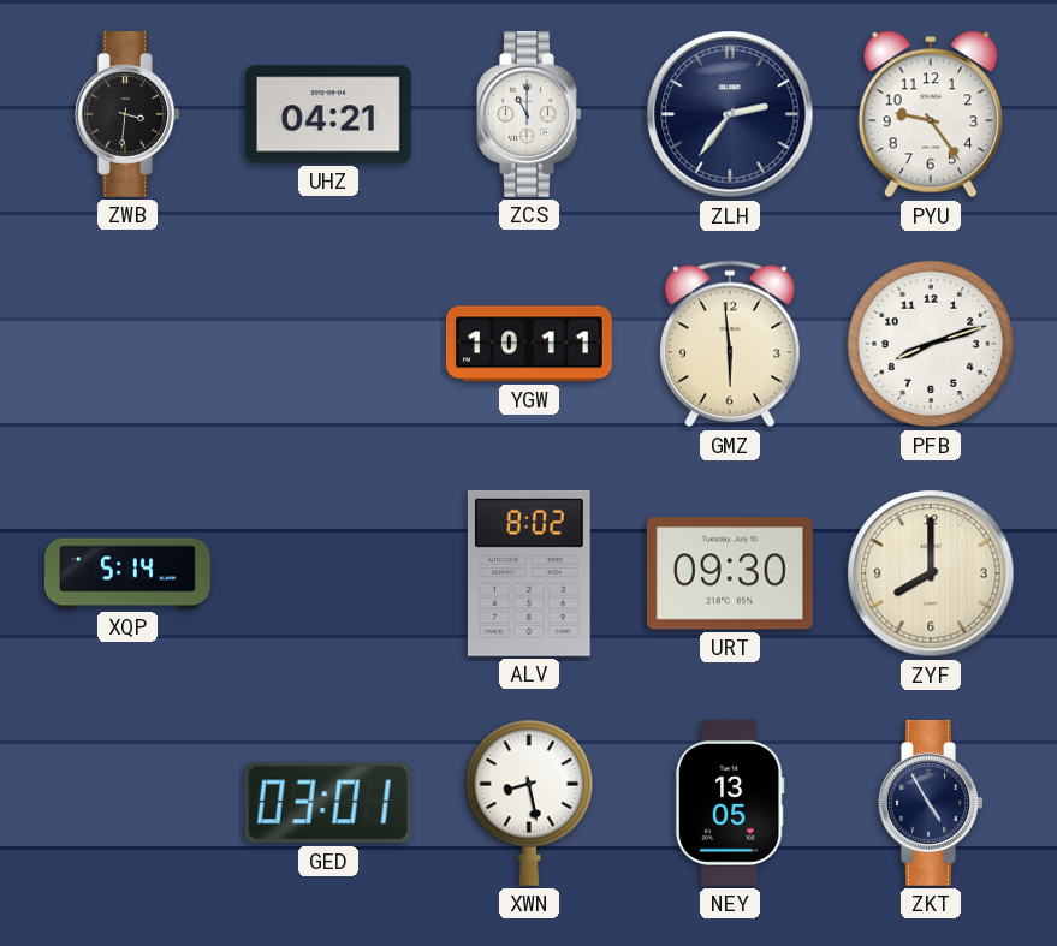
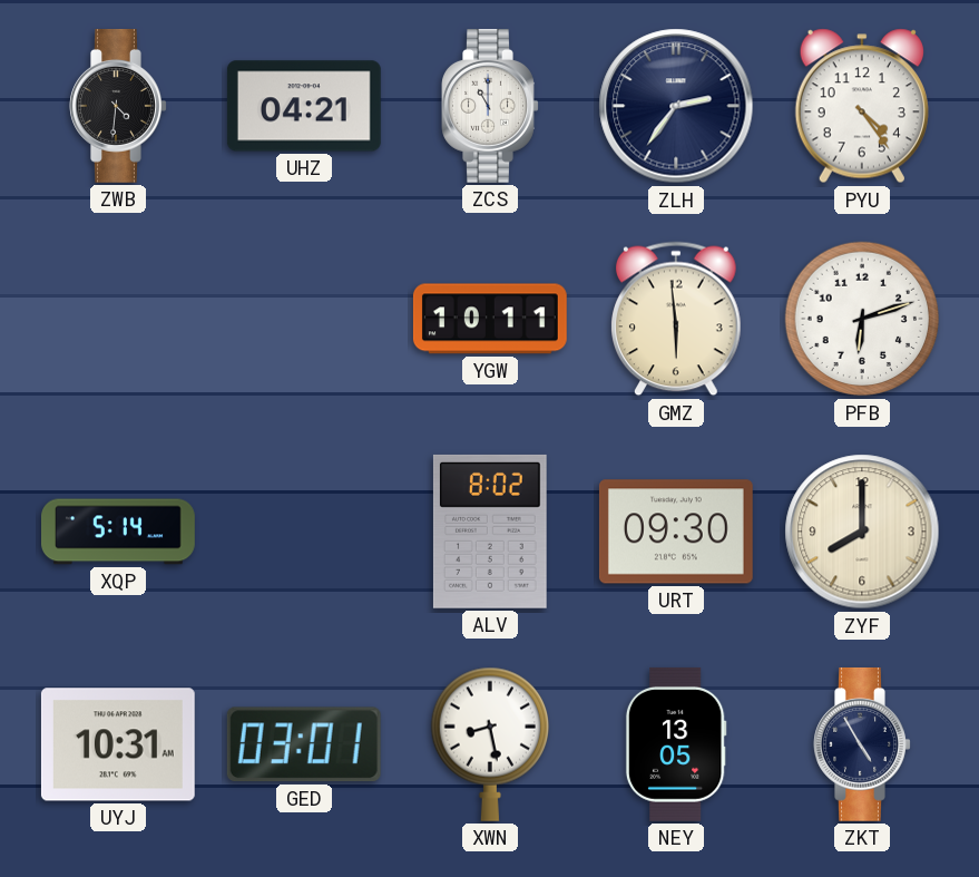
ZWB: 3:31 -> 4:31 (118, 106)
PYU: 9:24 -> 4:24 (862, 106)
PFB: 8:12 -> 6:12 (862, 319)
UYJ: none -> 10:31 (118, 744)
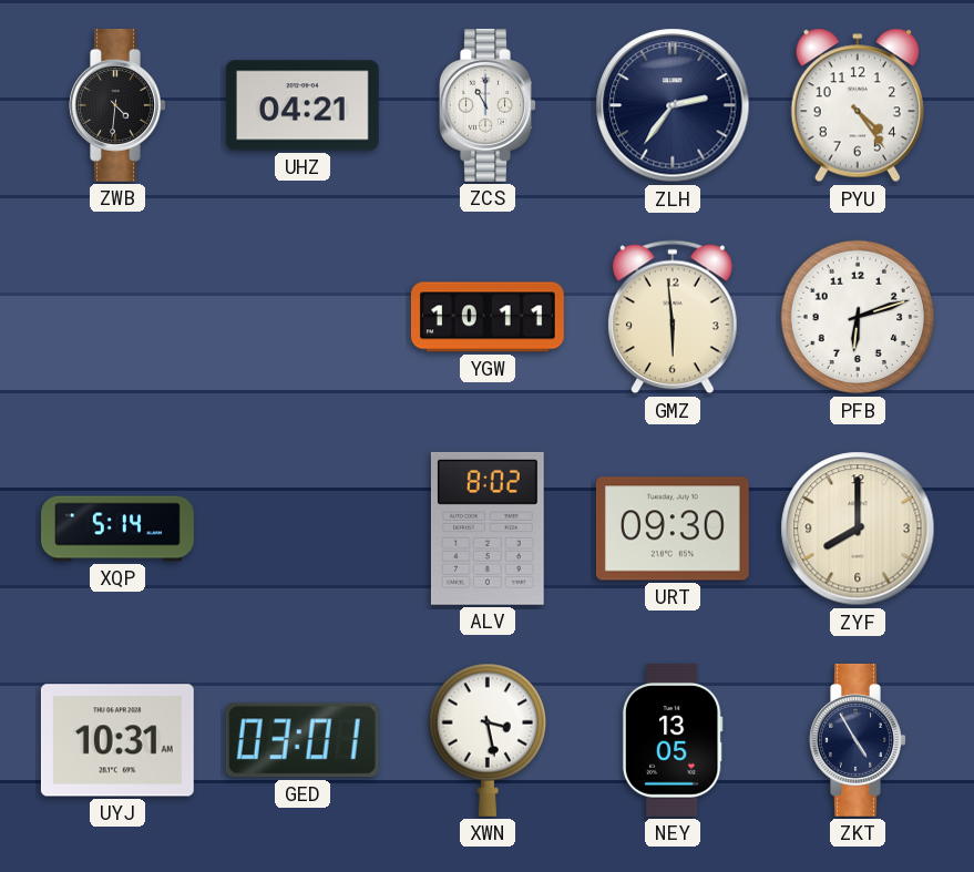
XWN: 8:28 -> 3:28 (486, 740)
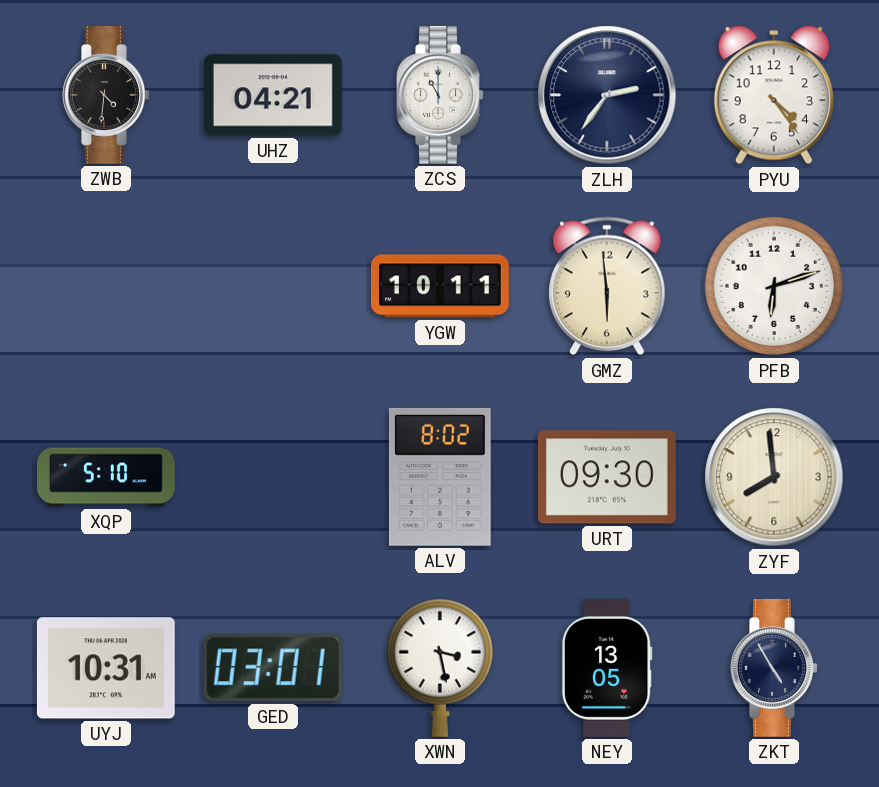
XQP: 5:14 -> 5:10 (107, 477)
ZYF: 8:00 -> 7:59 (774, 477)
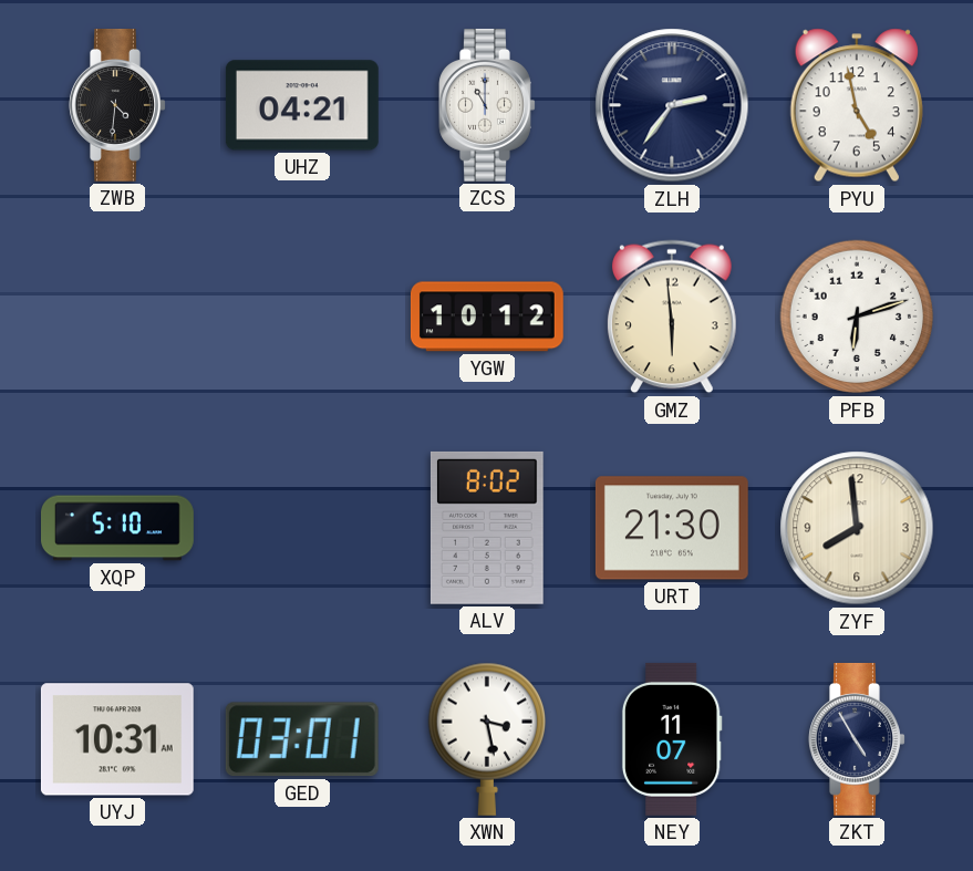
PYU: 4:24 -> 4:58 (857, 105)
YGW: 10:11 -> 10:12 (487, 317)
URT: 09:30 -> 21:30 (672, 528)
NEY: 13:05 -> 11:07 (672, 739)
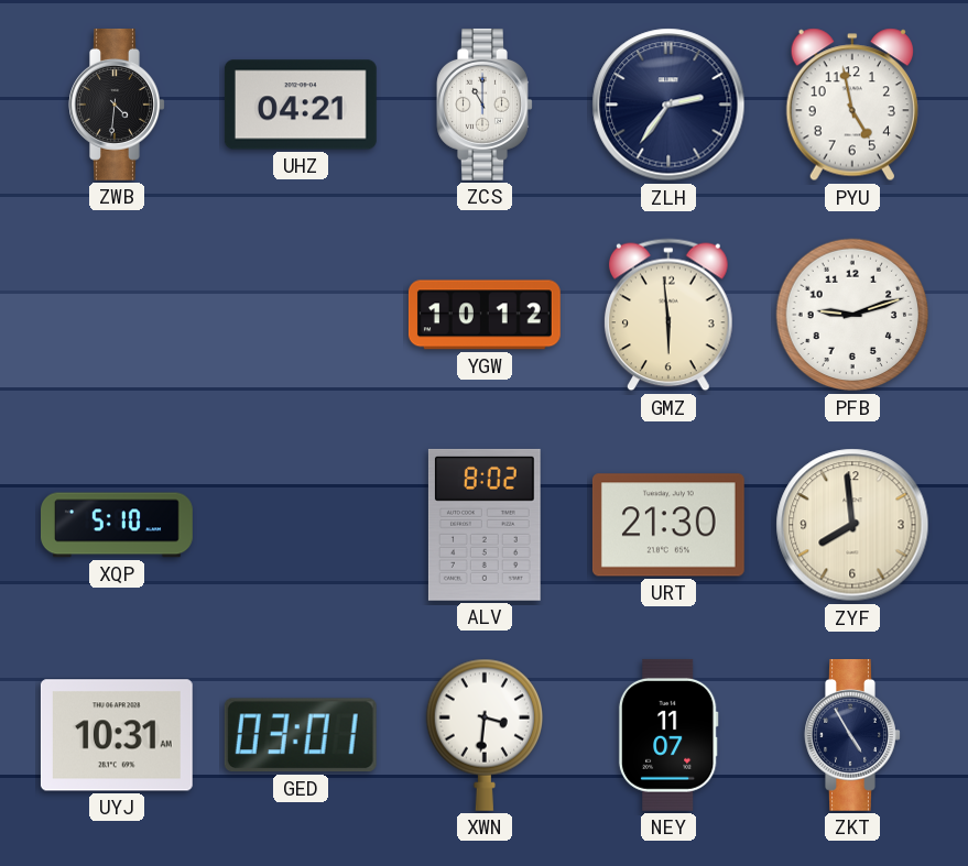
PFB: 6:12 -> 9:12 (852, 315)
XWN: 3:28 -> 3:31 (483, 735)
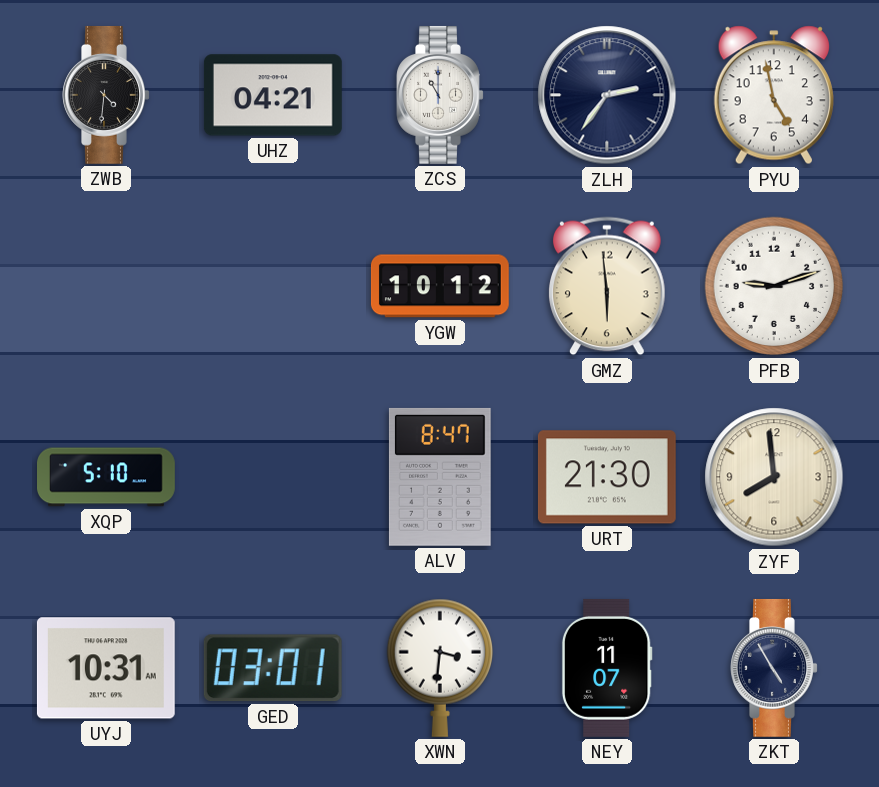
ALV: 8:02 -> 8:47 (440, 477)
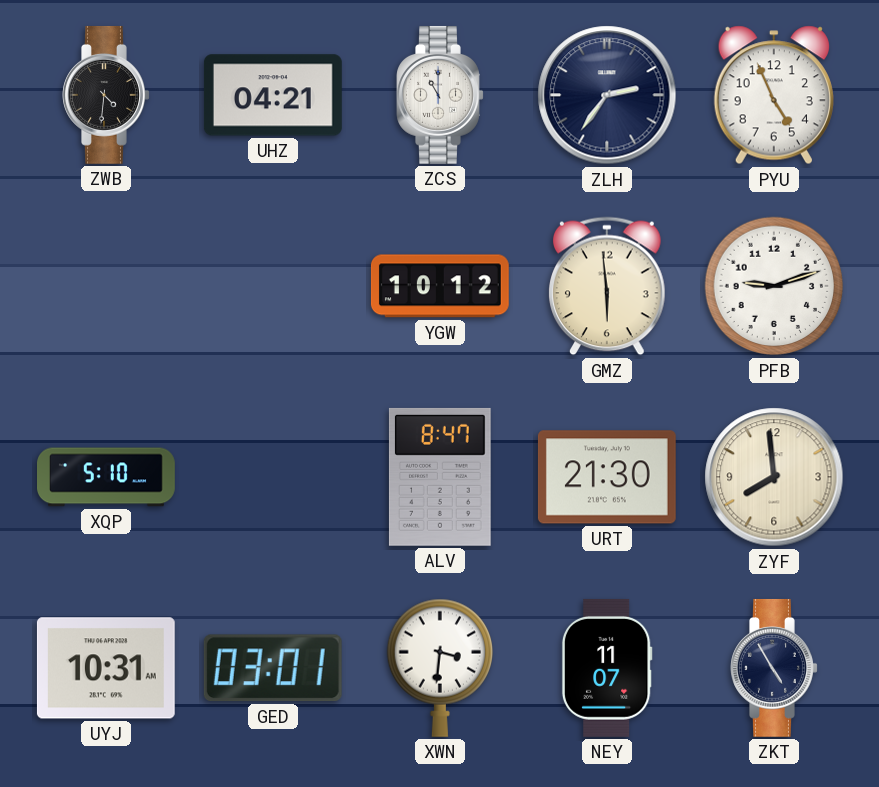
PYU: 4:58 -> 4:56 (774, 95)
